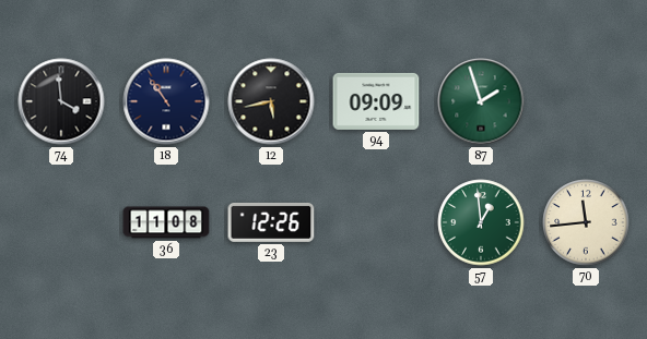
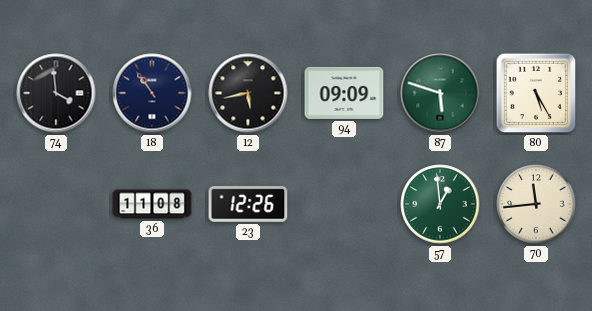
87: 1:57 -> 5:48 (440, 93)
80: none -> 5:25 (536, 93)
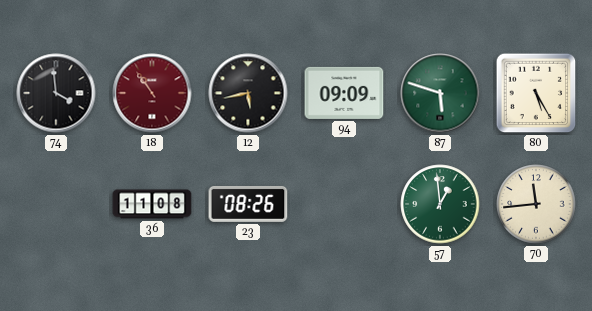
18 dial: navy -> burgundy (152, 93)
23: 12:26 -> 08:26 (248, 204)
